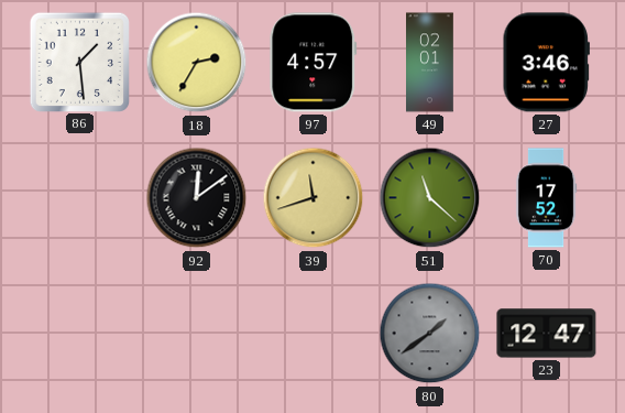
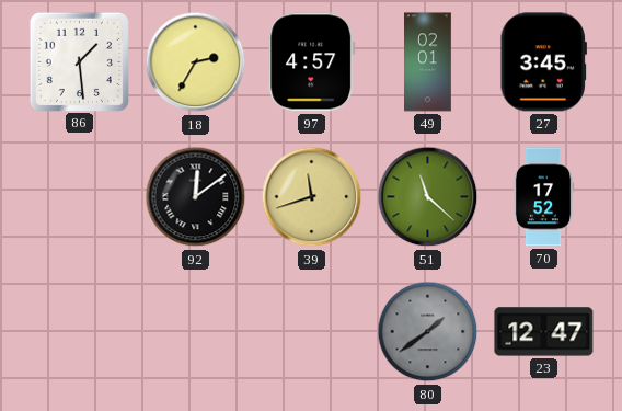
27: 3:46 -> 3:45 (543, 62)
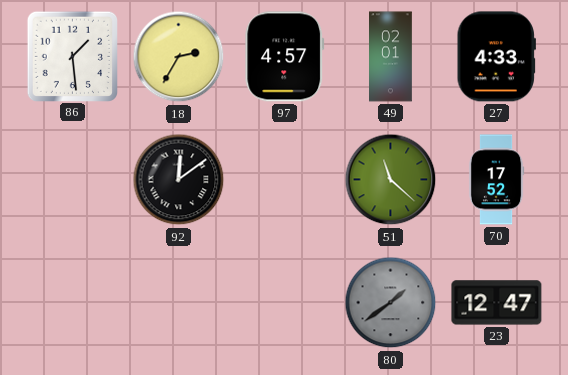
27: 3:45 -> 4:33 (496, 57)
39: 11:42 -> none (312, 197)
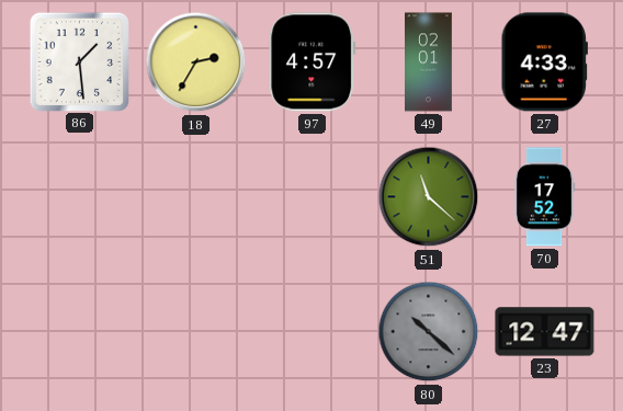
92: 12:09 -> none (179, 180)
80: 1:39 -> 10:22 (429, 332)
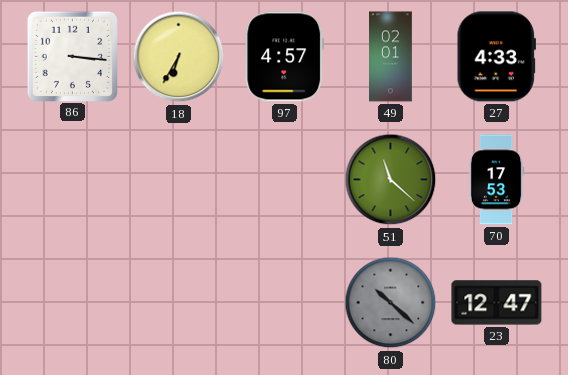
86: 1:29 -> 3:16 (72, 56)
18: 2:35 -> 6:35 (179, 57)
70: 17:52 -> 17:53 (496, 180)
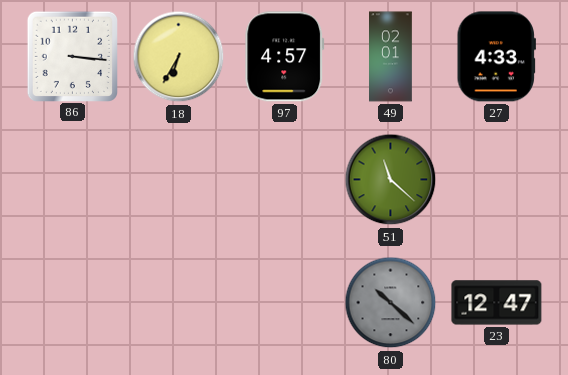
70: 17:53 -> none (496, 180)
